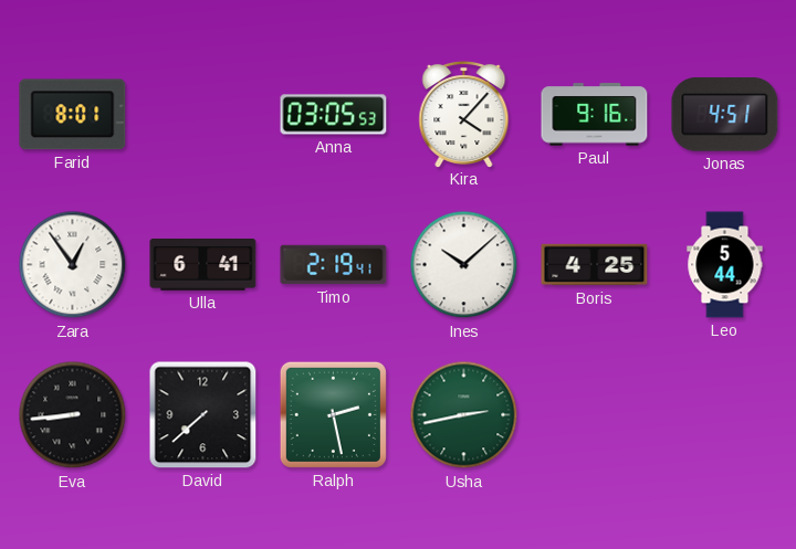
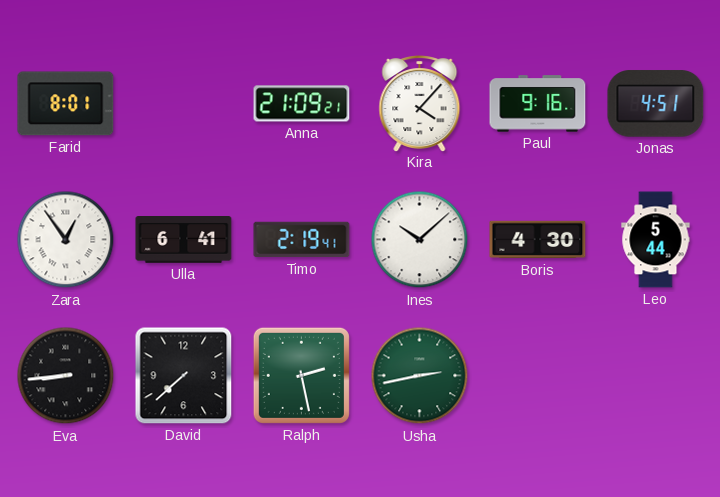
Anna: 03:05 -> 21:09 (302, 104)
Boris: 4:25 -> 4:30 (538, 240)
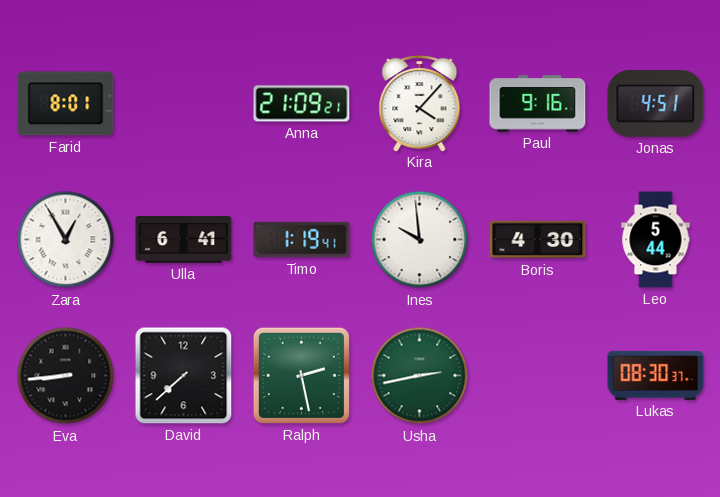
Zara: 12:54 -> 12:55 (66, 240)
Timo: 2:19 -> 1:19 (302, 240)
Ines: 10:08 -> 9:59 (420, 240)
Lukas: none -> 08:30 (656, 375)
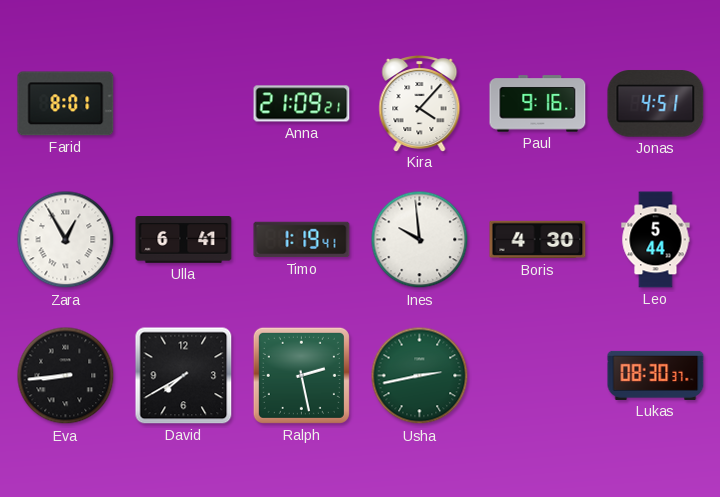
David: 7:38 -> 7:40 (184, 376)
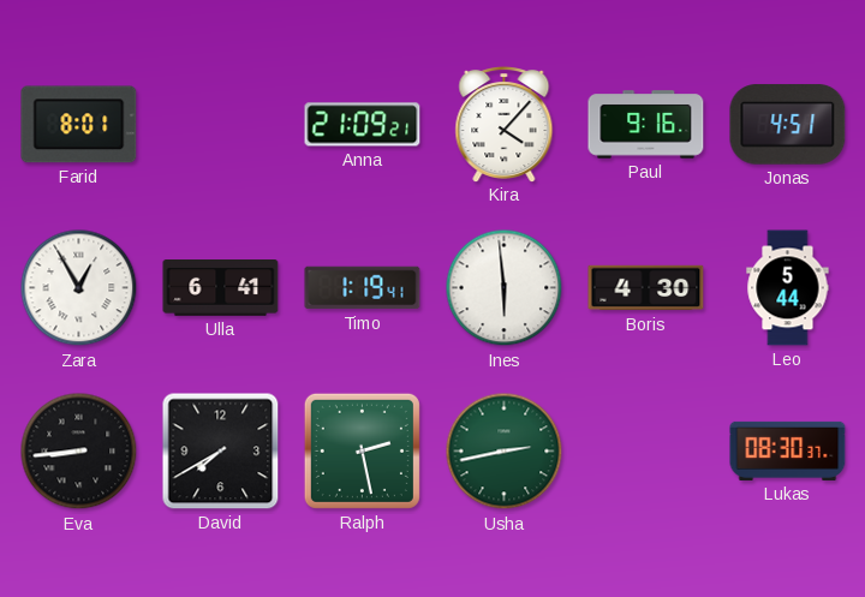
Ines: 9:59 -> 5:59 (505, 288)
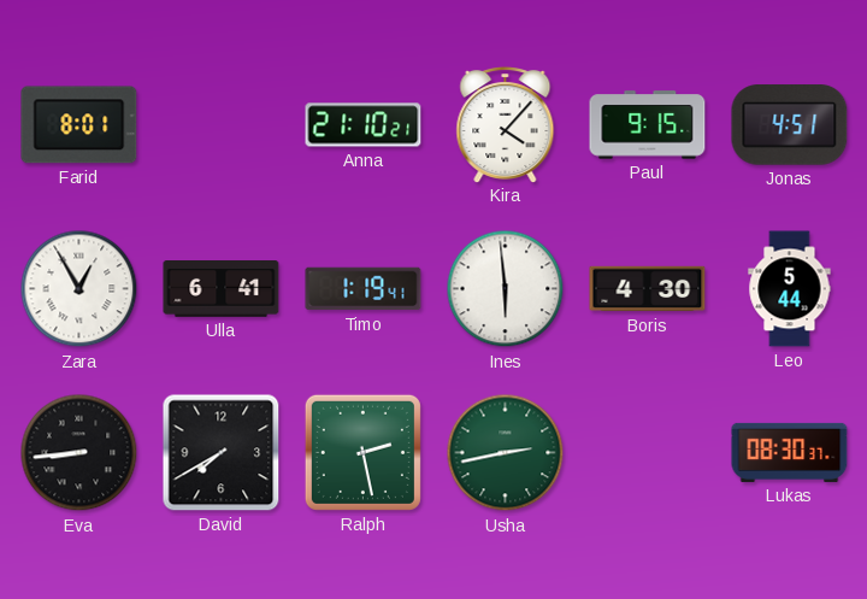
Anna: 21:09 -> 21:10 (364, 125)
Paul: 9:16 -> 9:15 (648, 125)
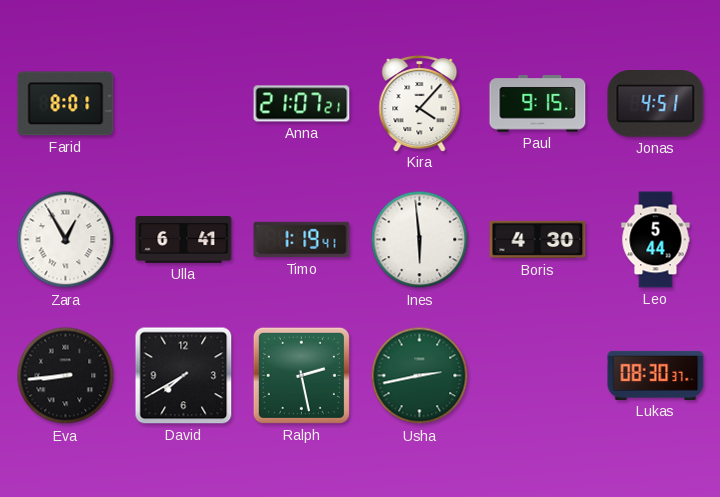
Anna: 21:10 -> 21:07 (302, 104)
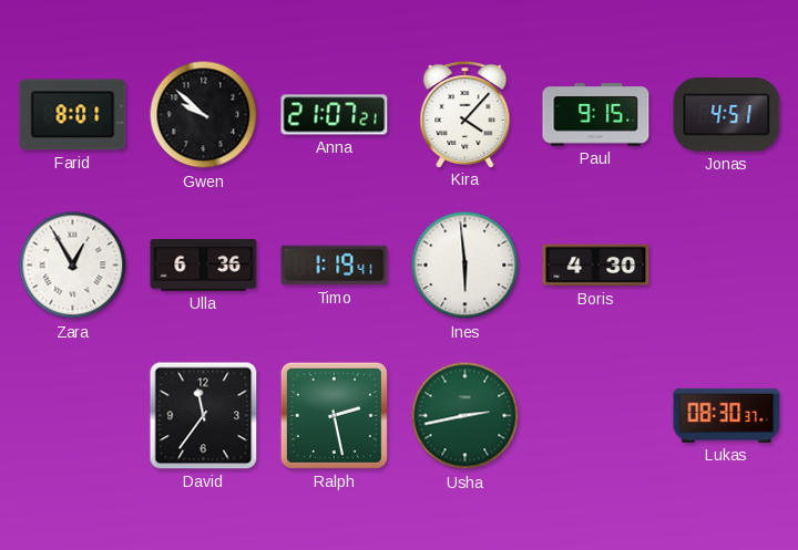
Gwen: none -> 9:52 (204, 115)
Ulla: 6:41 -> 6:36 (204, 266)
Leo: 5:44 -> none (656, 240)
Eva: 8:44 -> none (66, 376)
David: 7:40 -> 11:36 (204, 416)
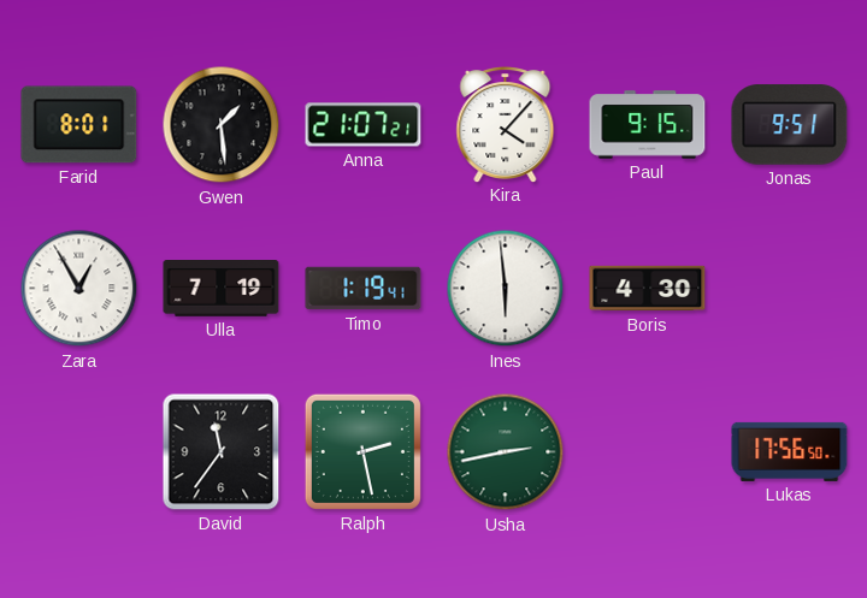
Gwen: 9:52 -> 1:29 (222, 125)
Jonas: 4:51 -> 9:51 (790, 125)
Ulla: 6:36 -> 7:19 (222, 289)
Lukas: 08:30 -> 17:56 (790, 451)
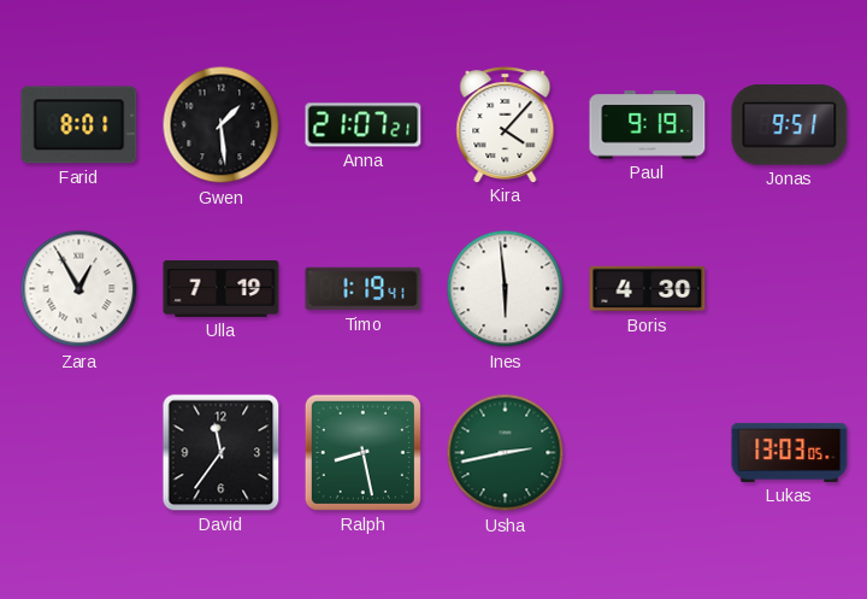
Paul: 9:15 -> 9:19 (648, 125)
Ralph: 2:28 -> 8:28 (362, 452)
Lukas: 17:56 -> 13:03 (790, 452)
